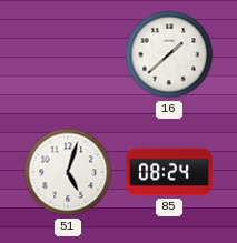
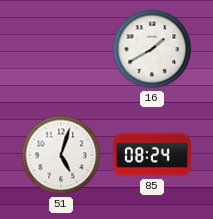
16: 1:38 -> 1:40 (152, 49)
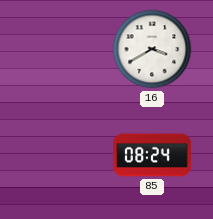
16: 1:40 -> 3:40 (152, 49)
51: 5:03 -> none (61, 155)
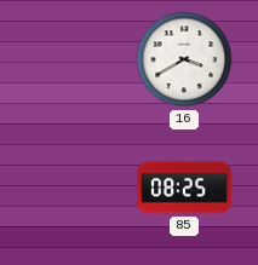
85: 08:24 -> 08:25 (185, 188)
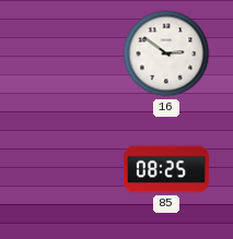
16: 3:40 -> 2:51 (166, 53)
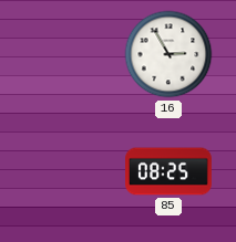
16: 2:51 -> 2:55 (168, 54)
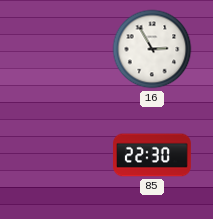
85: 08:25 -> 22:30 (153, 155)
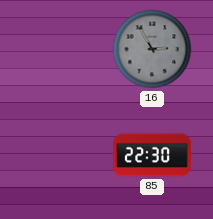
16 dial: white -> grey (152, 49)
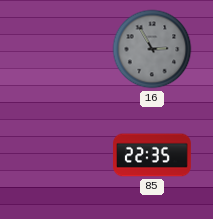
85: 22:30 -> 22:35 (153, 155)
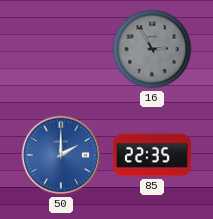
50: none -> 2:00 (61, 155)
